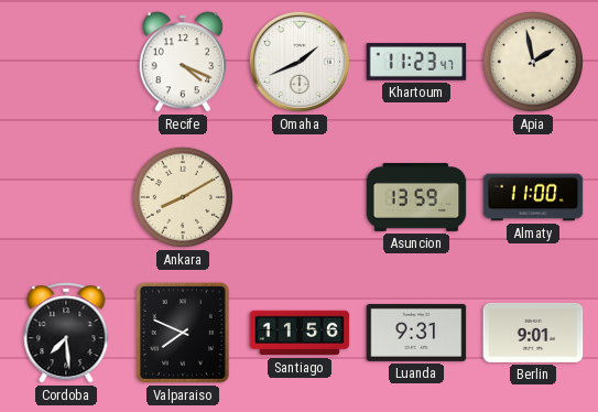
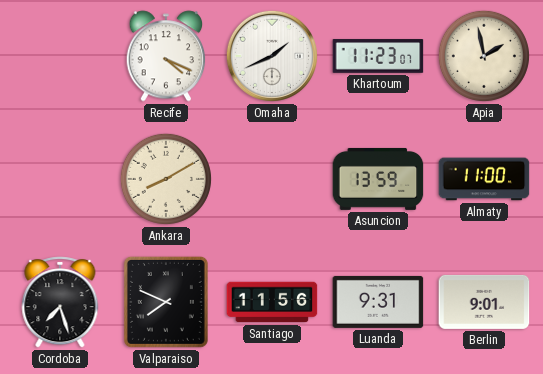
Khartoum: 11:23:47 -> 11:23:07 (378, 56)
Cordoba: 7:29 -> 7:27 (60, 302)
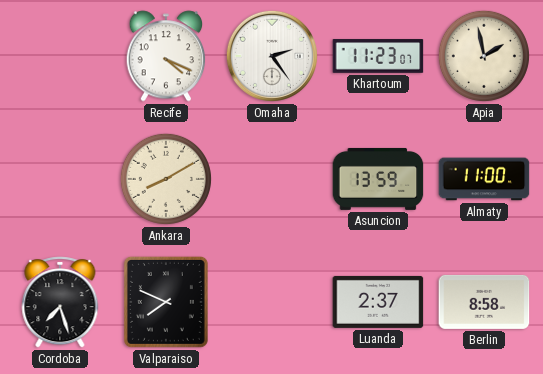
Omaha: 1:41 -> 2:24 (272, 56)
Santiago: 11:56 -> none (272, 302)
Luanda: 9:31 -> 2:37 (378, 302)
Berlin: 9:01 -> 8:58 (484, 302)
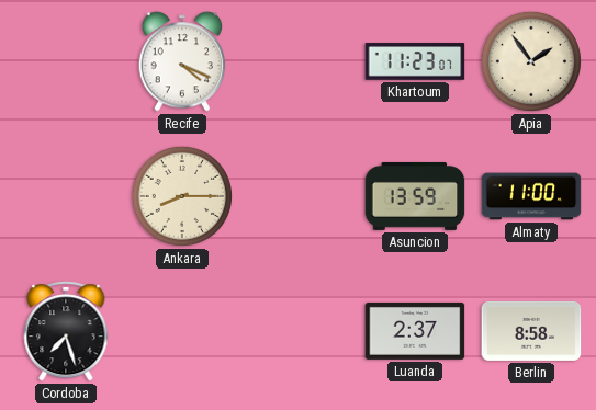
Omaha: 2:24 -> none (272, 56)
Apia: 1:58 -> 1:54 (531, 61)
Ankara: 8:10 -> 8:15 (182, 196)
Valparaiso: 7:49 -> none (166, 302)
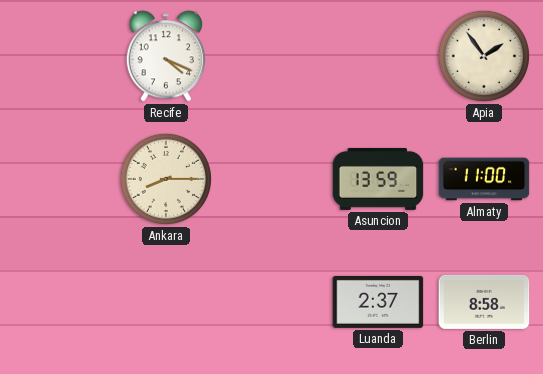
Khartoum: 11:23 -> none (415, 61)
Cordoba: 7:27 -> none (66, 331)
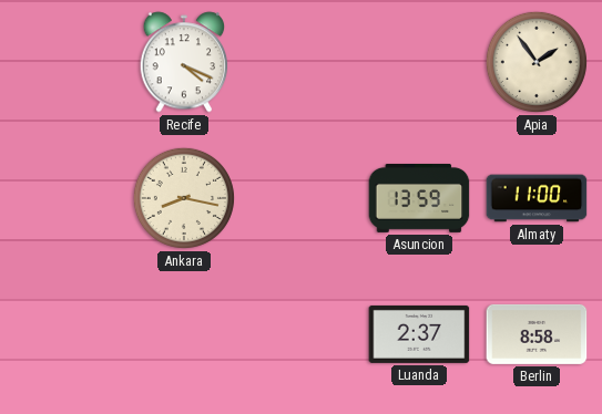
Ankara: 8:15 -> 8:17 (184, 198)
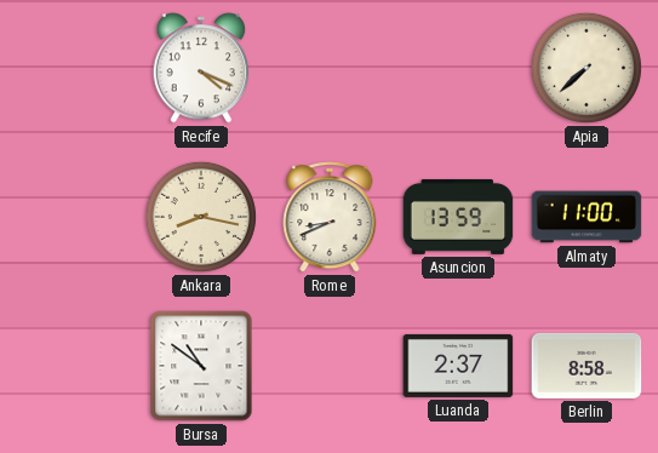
Apia: 1:54 -> 7:38 (587, 68)
Rome: none -> 8:41 (330, 217)
Bursa: none -> 10:51 (201, 366)
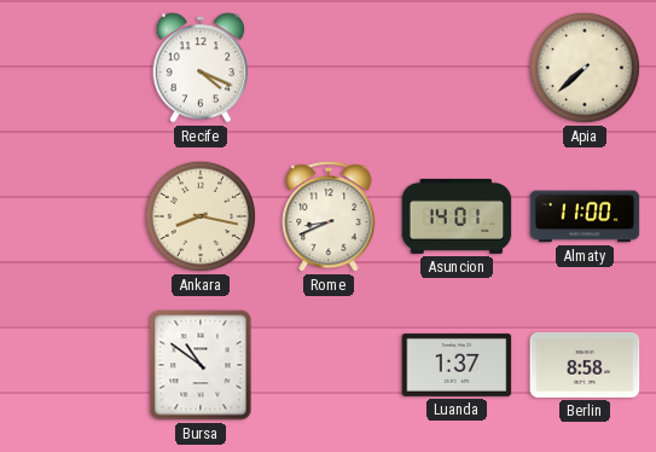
Asuncion: 13:59 -> 14:01 (457, 216)
Luanda: 2:37 -> 1:37 (457, 365)
